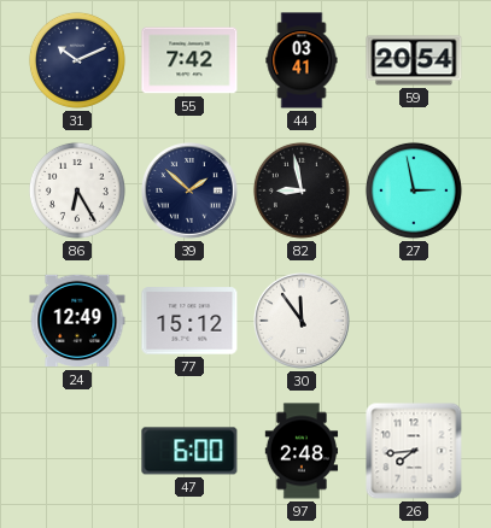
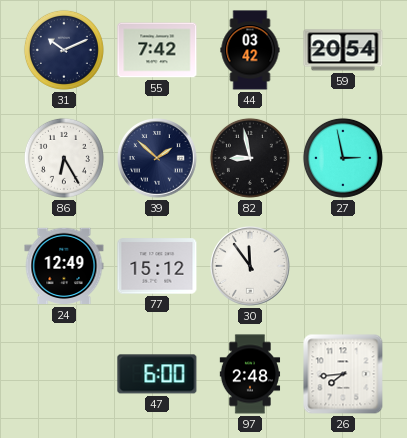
44: 03:41 -> 03:42 (250, 50)
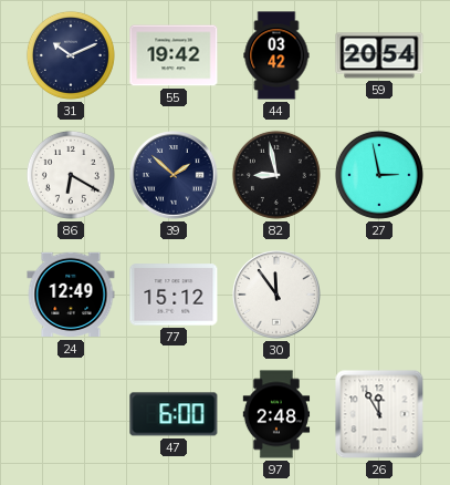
55: 7:42 -> 19:42 (174, 55)
86: 6:25 -> 6:20 (71, 175)
26: 7:44 -> 11:55 (379, 414)
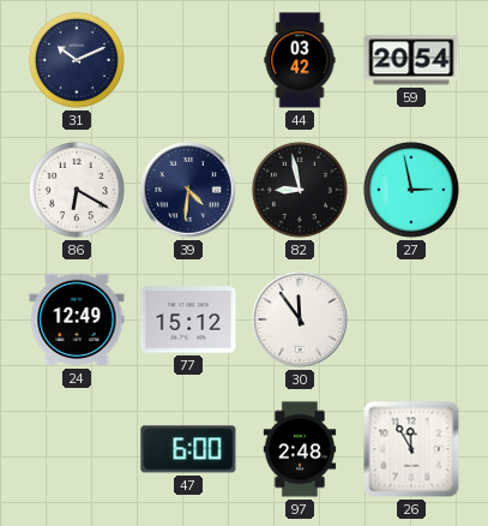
55: 19:42 -> none (174, 55)
39: 1:52 -> 4:31 (188, 190)
